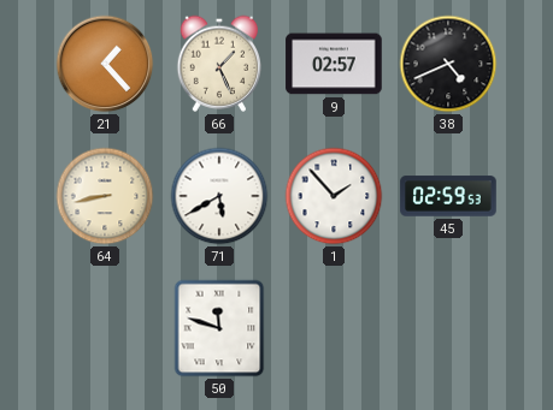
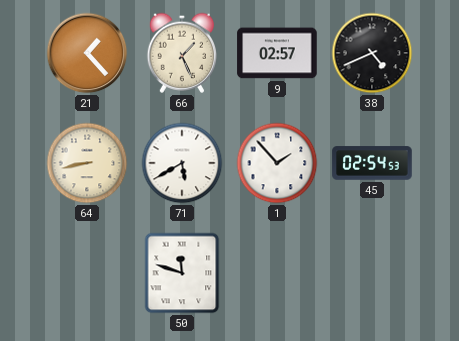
45: 02:59 -> 02:54 (372, 163)
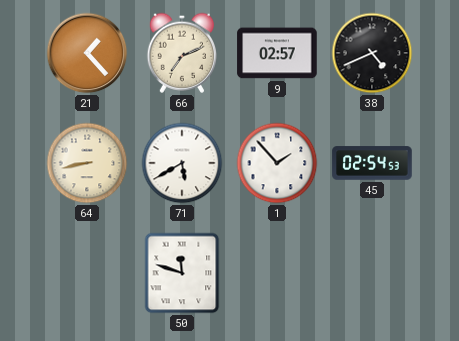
66: 1:26 -> 7:11 (181, 53)
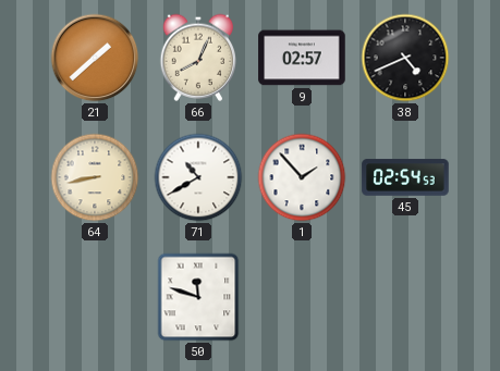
21: 1:23 -> 1:38 (95, 58)
66: 7:11 -> 8:04 (197, 58)
71: 5:40 -> 10:40 (198, 177)
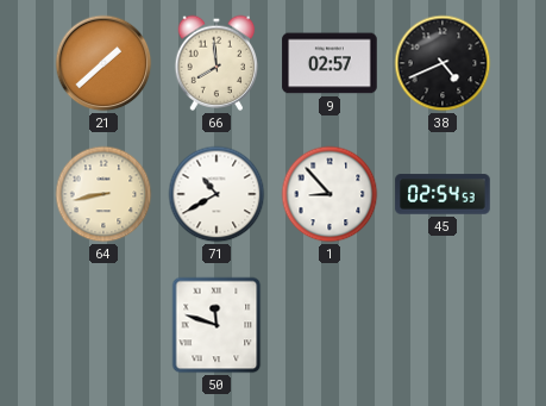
66: 8:04 -> 7:59 (215, 63)
1: 1:53 -> 8:53 (330, 194)
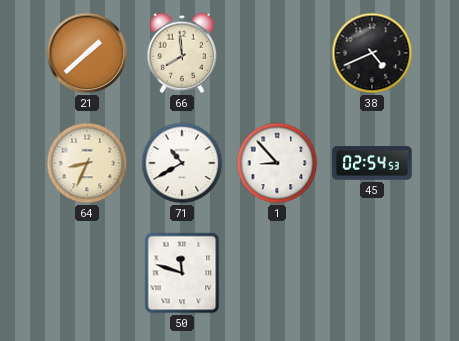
9: 02:57 -> none (330, 63)
64: 8:43 -> 8:34 (87, 163)
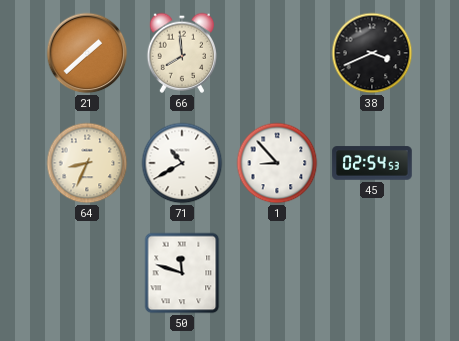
38: 4:41 -> 3:41 (372, 53)
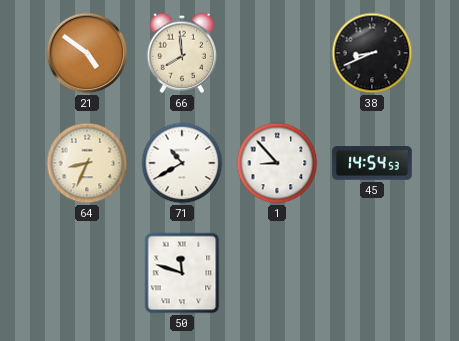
21: 1:38 -> 4:51 (87, 53)
38: 3:41 -> 8:41 (372, 53)
45: 02:54 -> 14:54 (372, 163)
